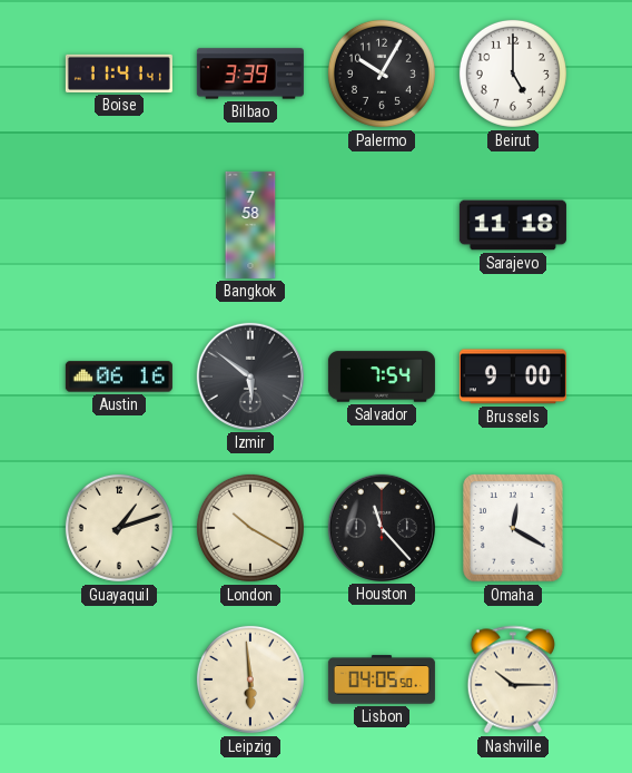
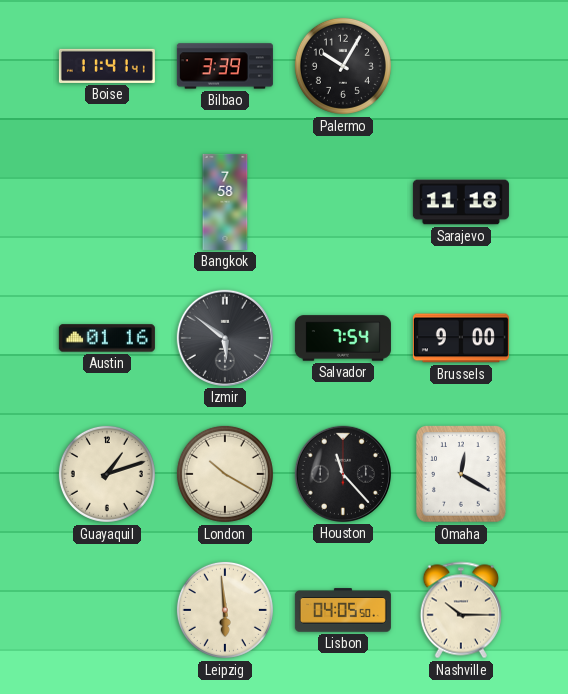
Beirut: 5:00 -> none (513, 74)
Austin: 06:16 -> 01:16 (107, 338)
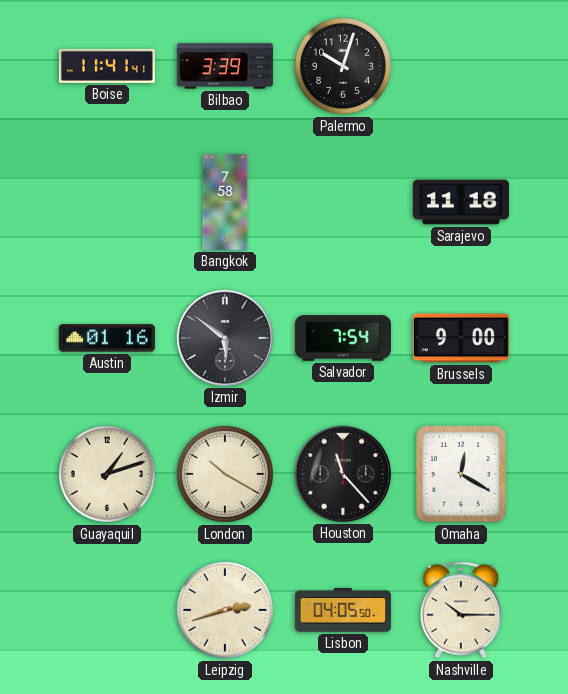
Palermo: 10:05 -> 10:03 (343, 66)
Leipzig: 5:59 -> 2:42 (225, 610)
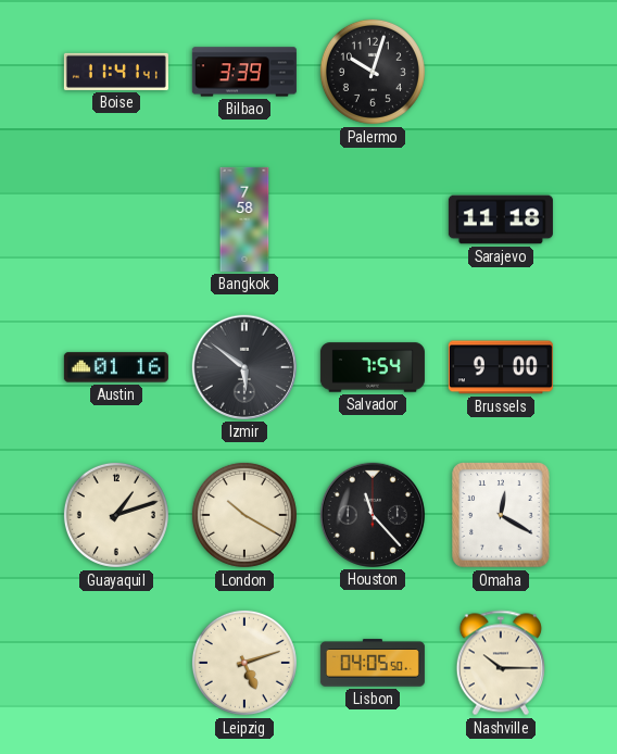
Leipzig: 2:42 -> 5:12 (244, 663)
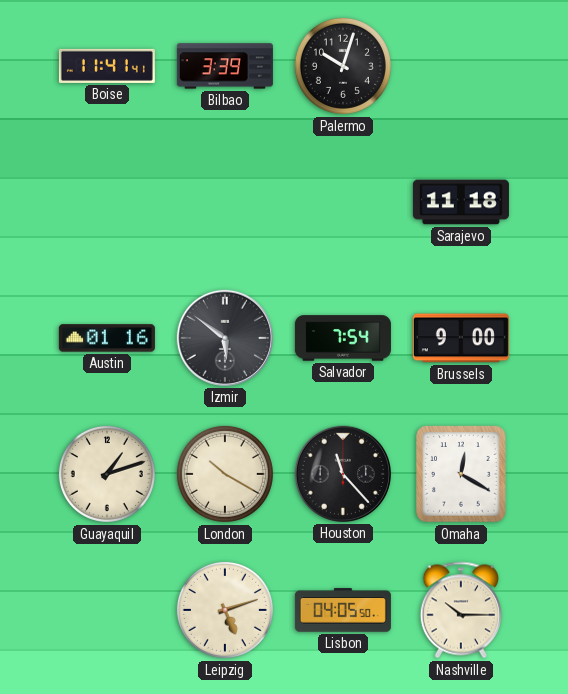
Bangkok: 7:58 -> none (244, 219)
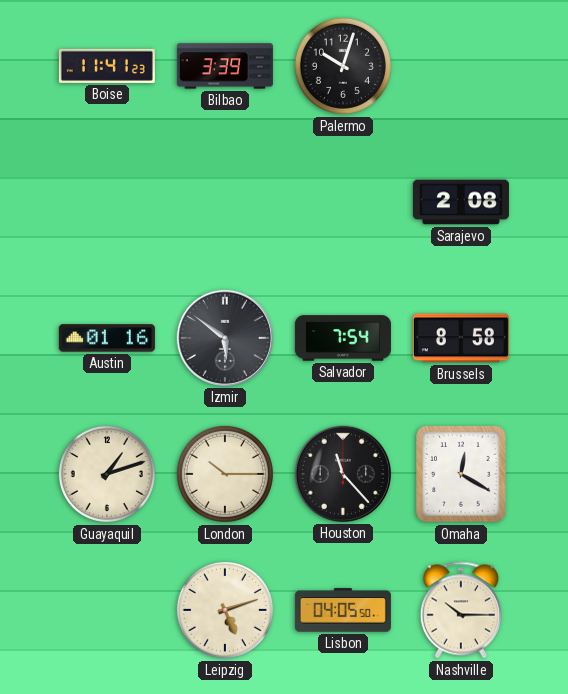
Boise: 11:41:41 -> 11:41:23 (107, 66)
Sarajevo: 11:18 -> 2:08 (461, 202)
Brussels: 9:00 -> 8:58 (461, 338)
London: 10:20 -> 10:15 (225, 474)
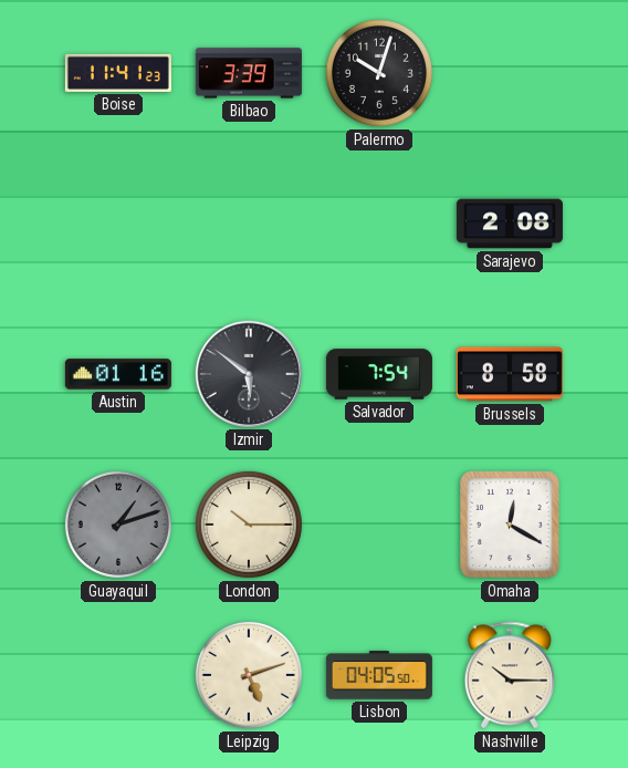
Guayaquil dial: cream -> grey (118, 525)
Houston: 11:23 -> none (343, 474)
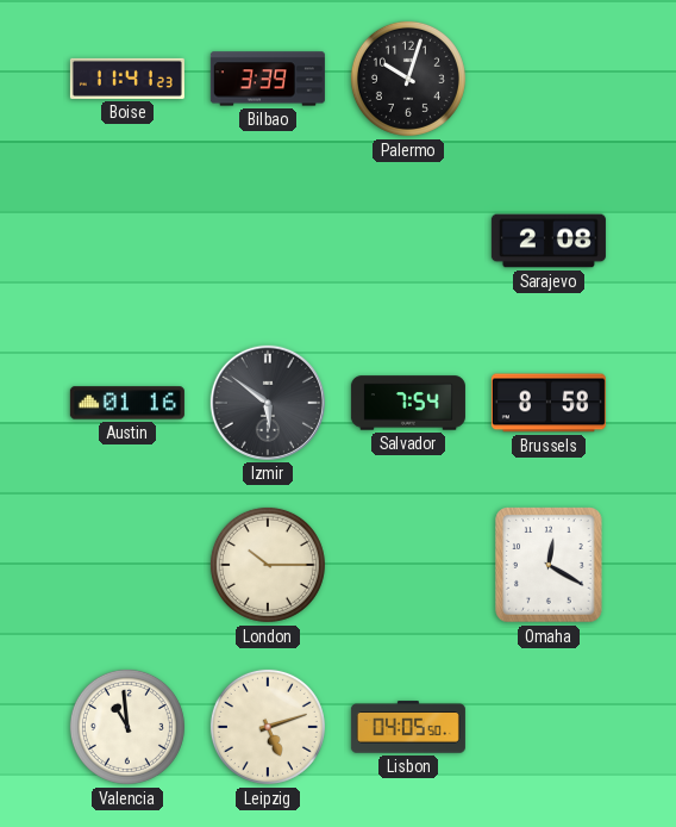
Guayaquil: 1:12 -> none (118, 525)
Valencia: none -> 10:59 (127, 727)
Nashville: 10:15 -> none (510, 675)
